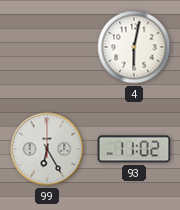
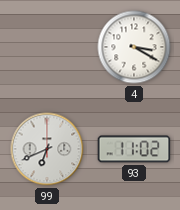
4: 6:02 -> 3:20 (134, 47)
99: 6:25 -> 6:41 (47, 149)
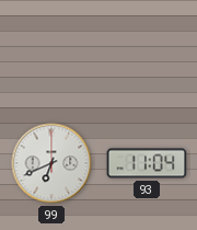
4: 3:20 -> none (134, 47)
93: 11:02 -> 11:04 (147, 163)
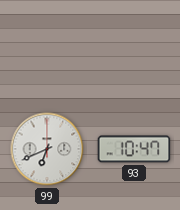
93: 11:04 -> 10:47 (134, 149)
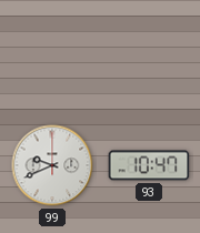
99: 6:41 -> 9:41 (52, 165)
